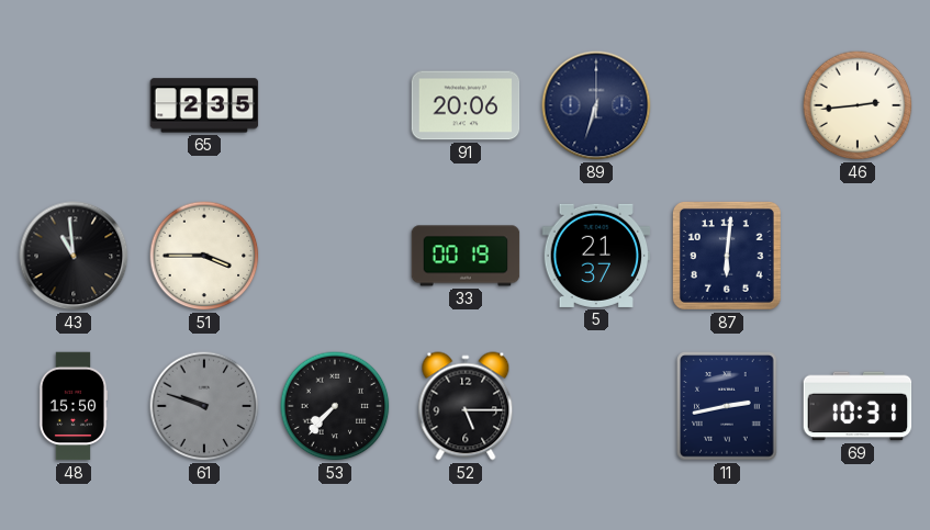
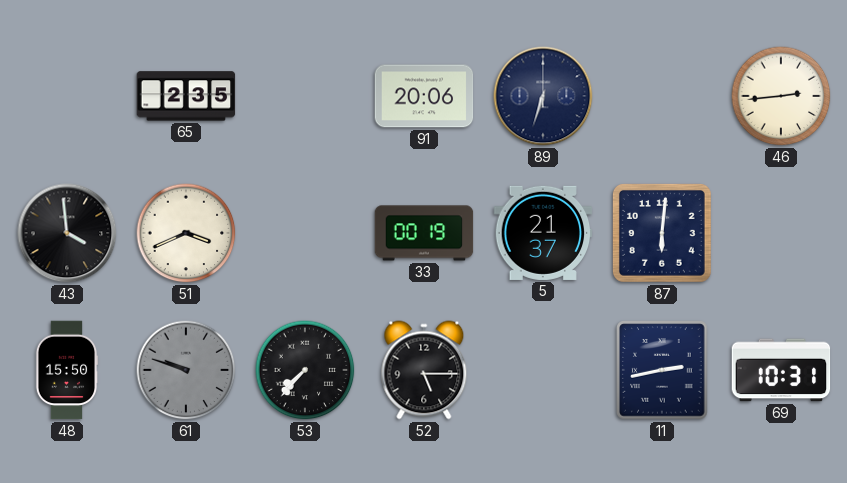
43: 10:59 -> 3:59 (67, 233)
51: 3:45 -> 3:41 (186, 233)
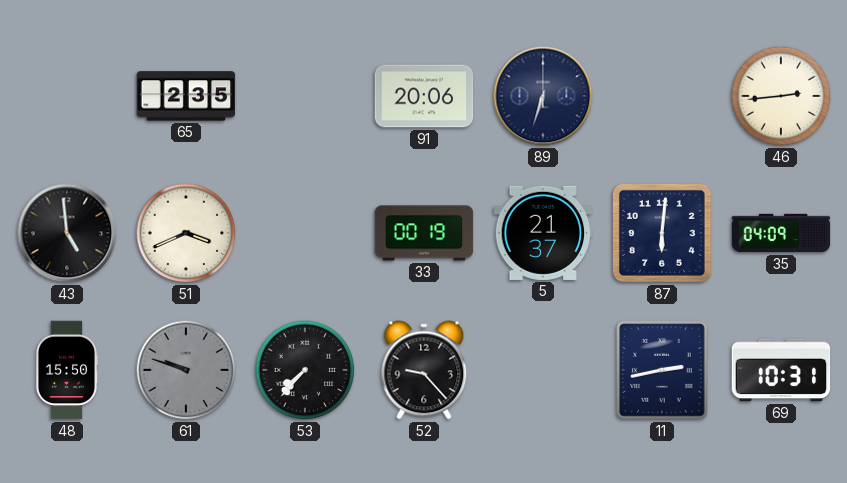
43: 3:59 -> 4:59 (67, 233)
35: none -> 04:09 (781, 233)
52: 5:15 -> 9:23 (424, 370)
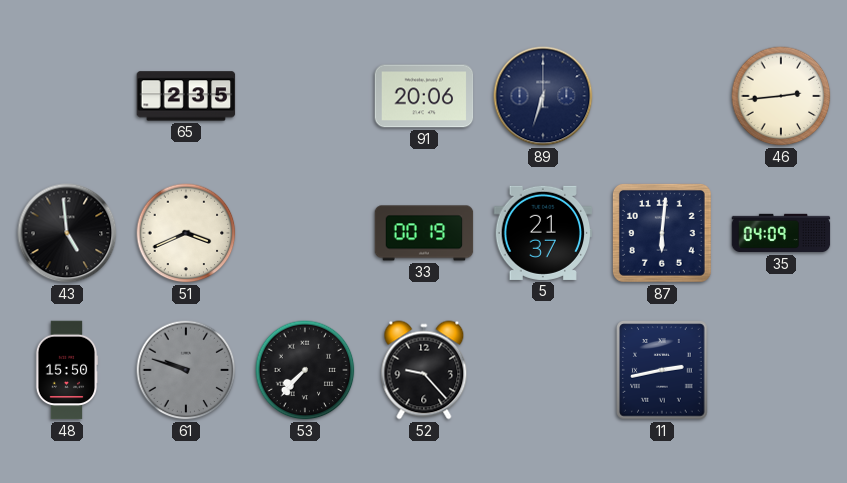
69: 10:31 -> none (781, 370)
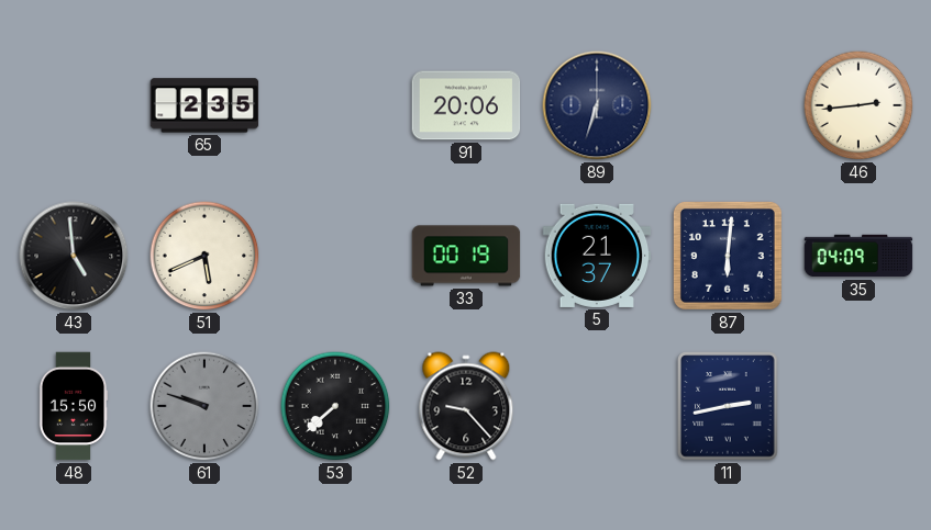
51: 3:41 -> 5:41 (204, 256)
53: 7:37 -> 7:38 (335, 406)
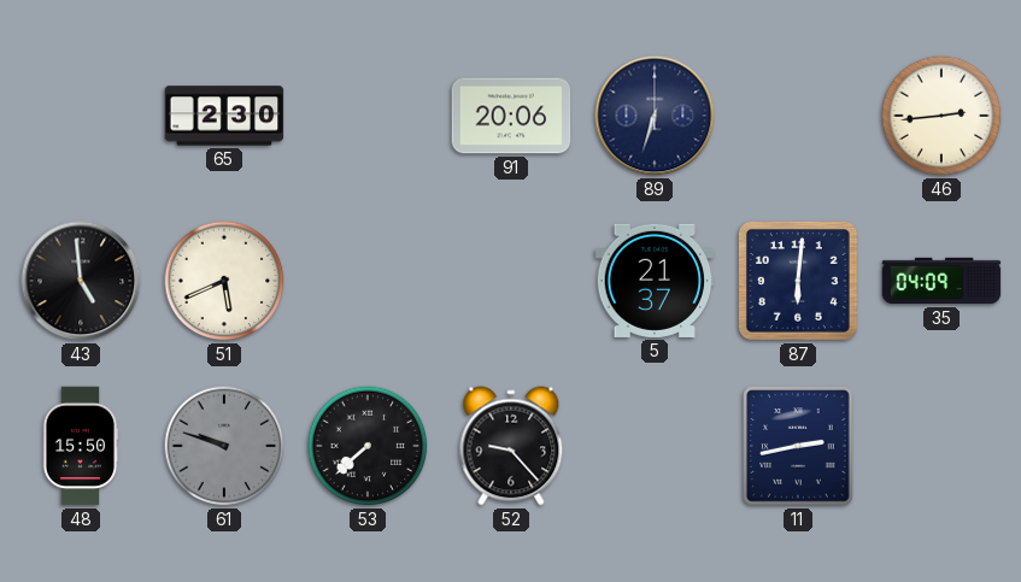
65: 2:35 -> 2:30 (224, 116)
33: 00:19 -> none (466, 256)
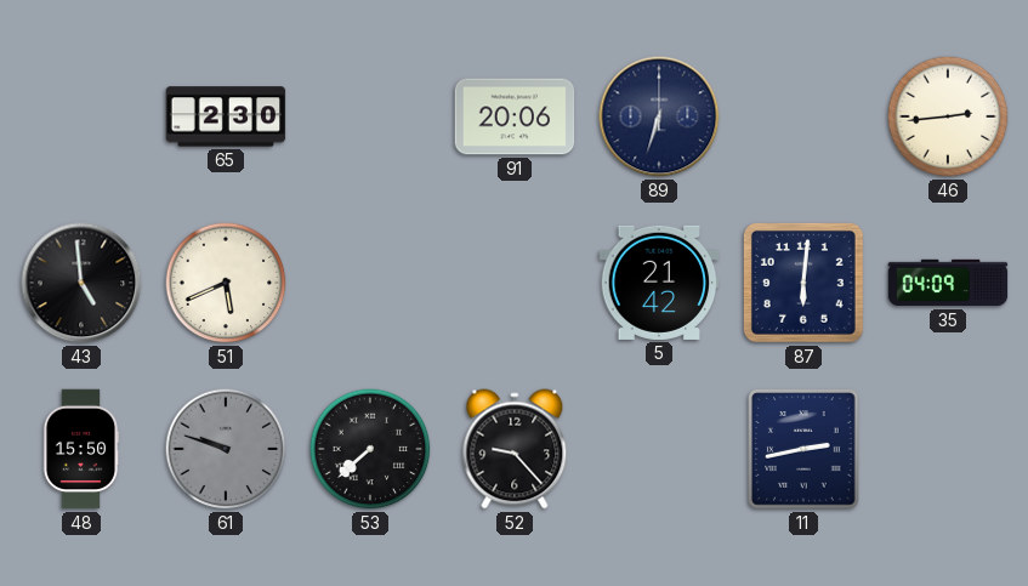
5: 21:37 -> 21:42 (659, 283)
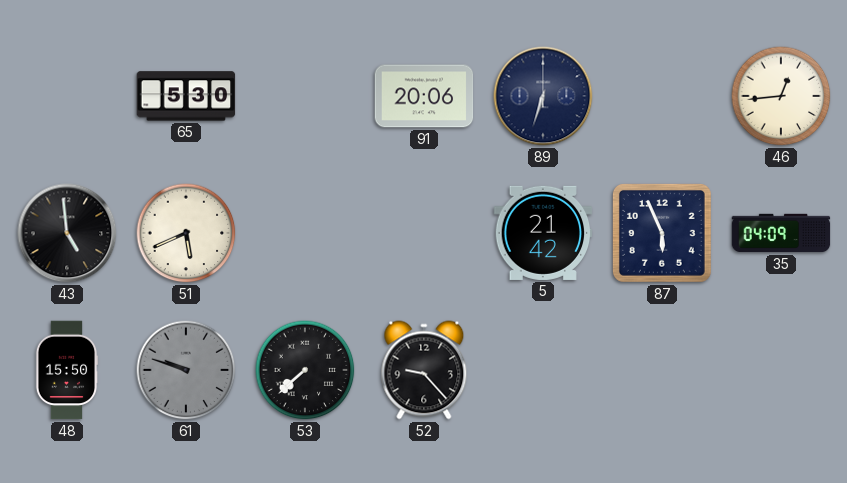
65: 2:30 -> 5:30 (186, 96)
46: 2:44 -> 12:44 (781, 96)
87: 6:01 -> 5:56 (662, 233)
11: 2:43 -> none (803, 449)
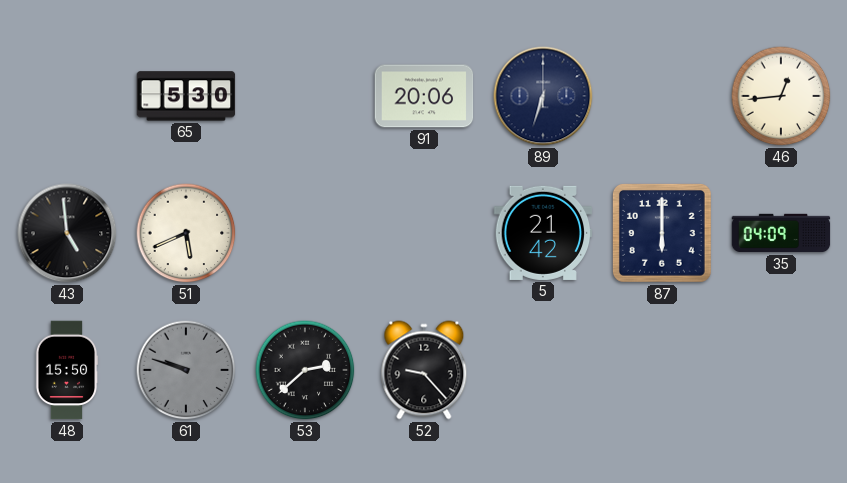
87: 5:56 -> 6:00 (662, 233)
53: 7:38 -> 2:38 (305, 370)
